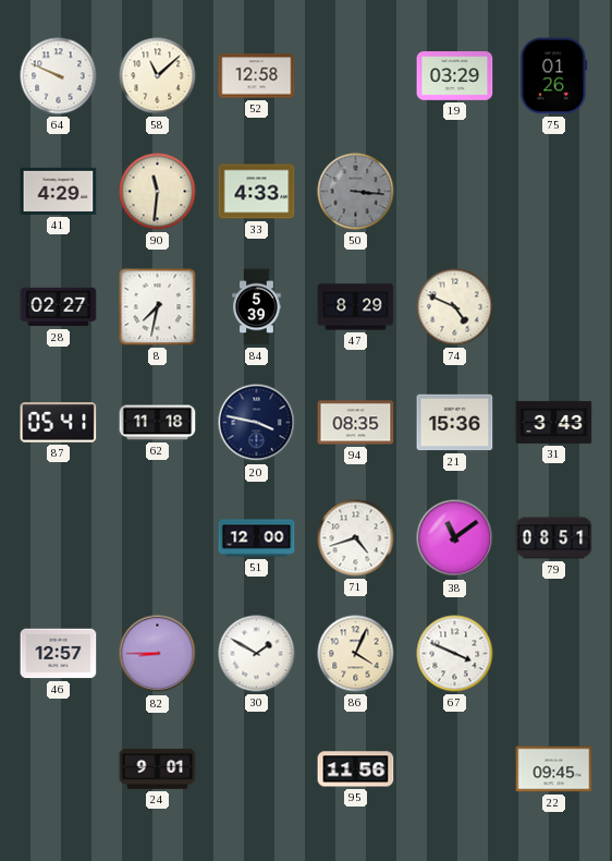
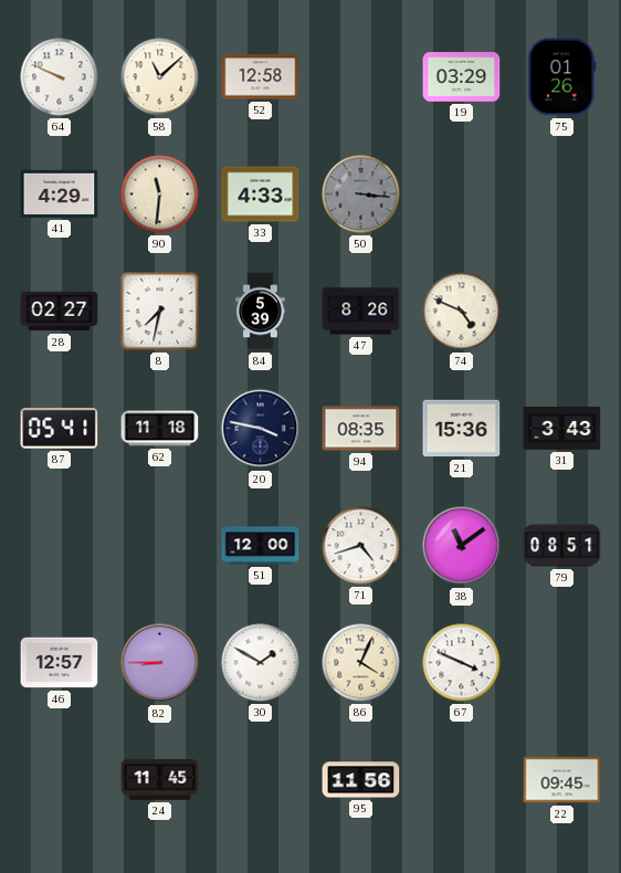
47: 8:29 -> 8:26 (361, 312)
24: 9:01 -> 11:45 (160, 780)
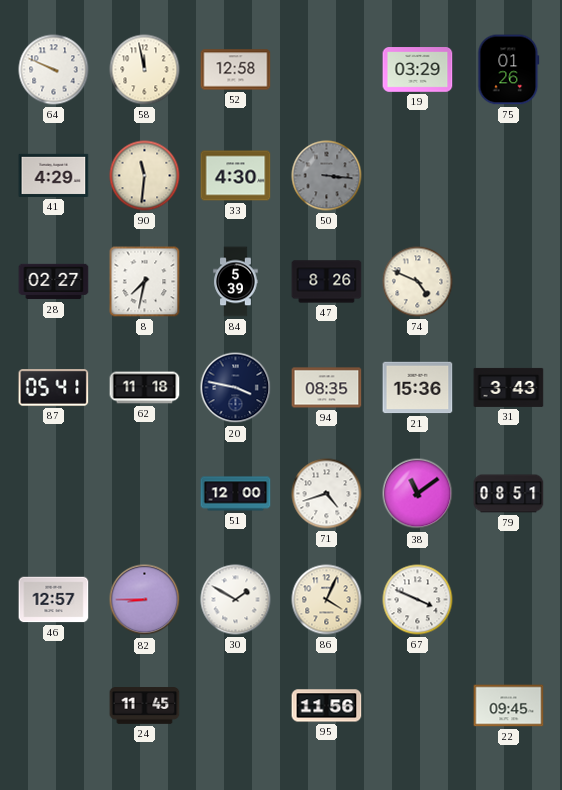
58: 11:08 -> 11:58 (145, 70)
33: 4:33 -> 4:30 (236, 176)
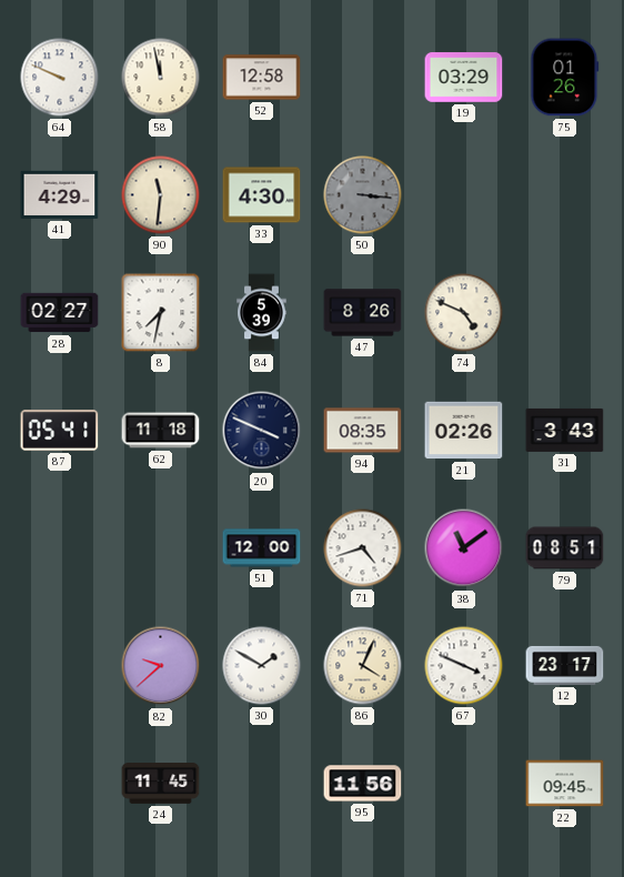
20: 3:47 -> 3:49 (262, 431)
21: 15:36 -> 02:26 (464, 431)
46: 12:57 -> none (54, 600)
82: 8:45 -> 9:38 (161, 666)
12: none -> 23:17 (565, 665)
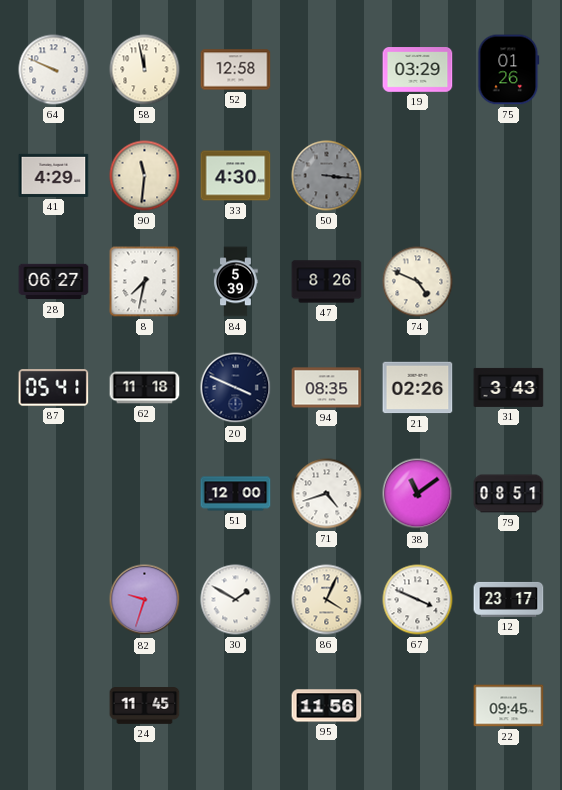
28: 02:27 -> 06:27 (54, 282)
82: 9:38 -> 9:33 (145, 600)
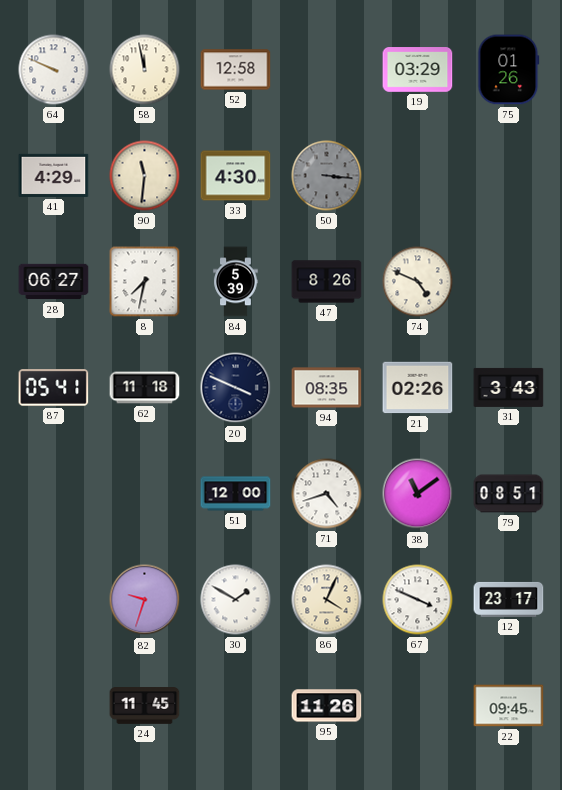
95: 11:56 -> 11:26 (327, 706)
